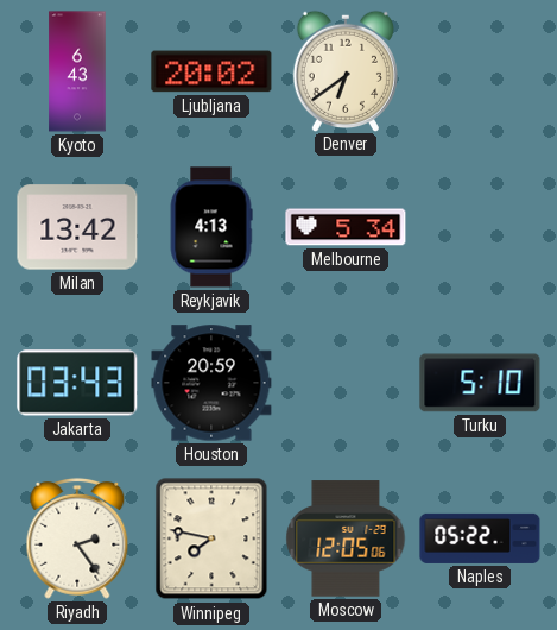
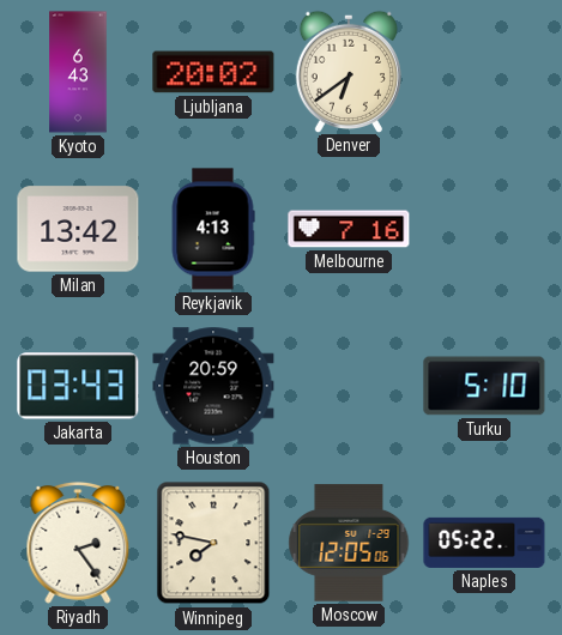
Melbourne: 5:34 -> 7:16 (349, 229)
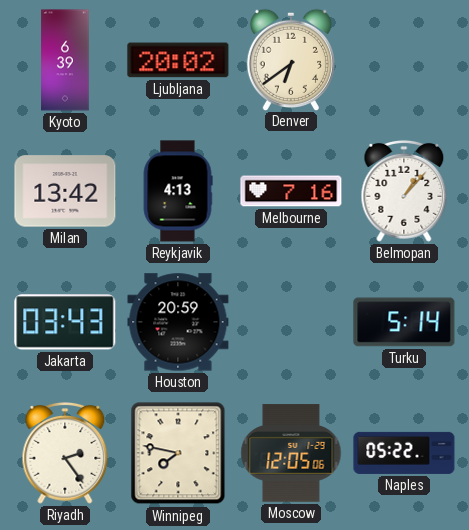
Kyoto: 6:43 -> 6:39 (65, 60)
Belmopan: none -> 1:07 (404, 191)
Turku: 5:10 -> 5:14 (404, 322)
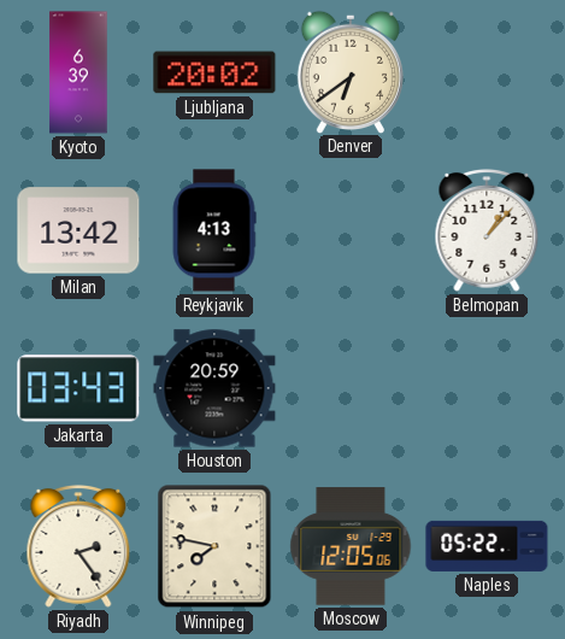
Melbourne: 7:16 -> none (291, 191)
Turku: 5:14 -> none (404, 322)
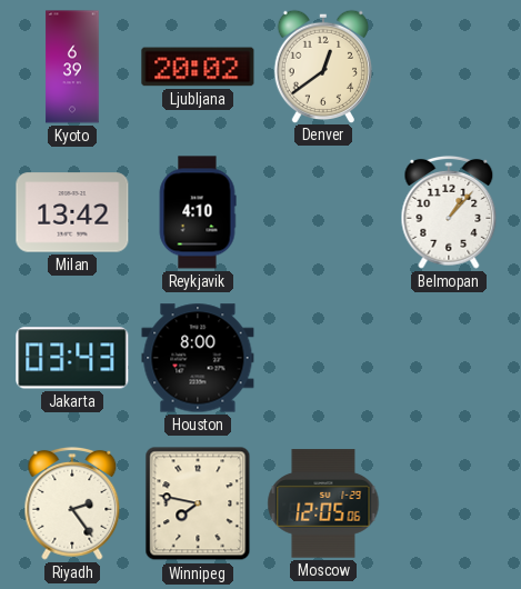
Denver: 6:39 -> 12:39 (323, 66)
Reykjavik: 4:13 -> 4:10 (198, 212)
Houston: 20:59 -> 8:00 (198, 358)
Naples: 05:22 -> none (487, 546)
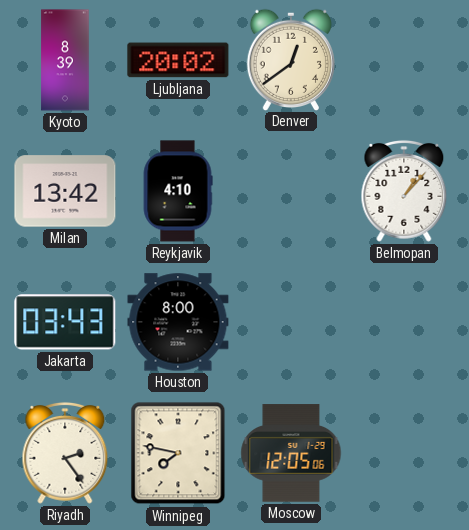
Kyoto: 6:39 -> 8:39 (65, 60)
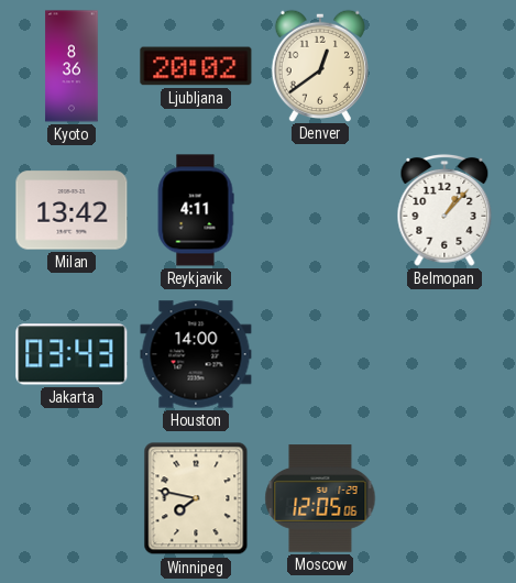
Kyoto: 8:39 -> 8:36 (72, 66)
Reykjavik: 4:10 -> 4:11 (196, 210)
Houston: 8:00 -> 14:00 (196, 354)
Riyadh: 2:24 -> none (65, 453)
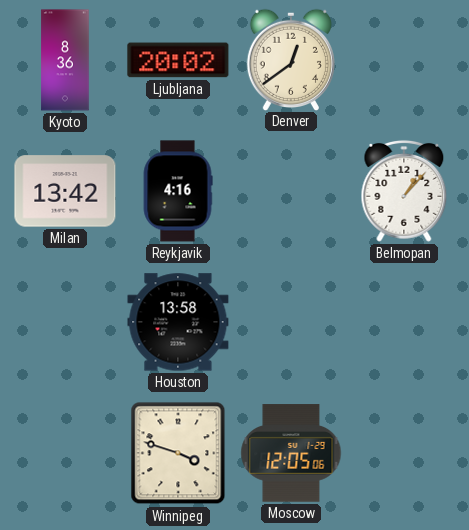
Reykjavik: 4:11 -> 4:16 (178, 191)
Jakarta: 03:43 -> none (72, 354)
Houston: 14:00 -> 13:58 (178, 322)
Winnipeg: 7:47 -> 3:48 (178, 453)
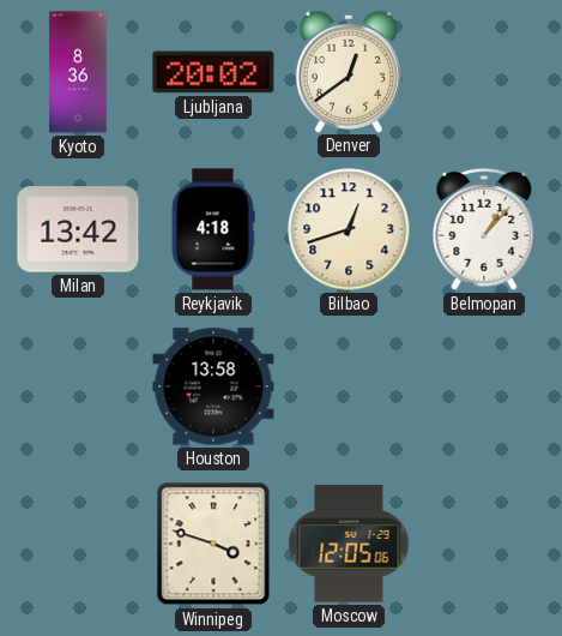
Reykjavik: 4:16 -> 4:18 (213, 229)
Bilbao: none -> 12:42 (349, 229)
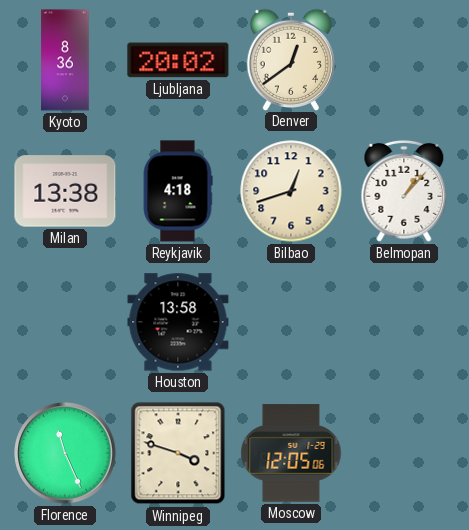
Milan: 13:42 -> 13:38 (65, 191)
Florence: none -> 11:26 (65, 453)
